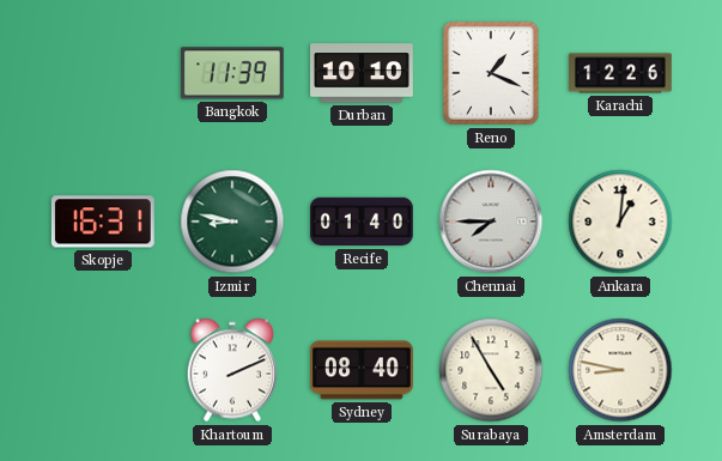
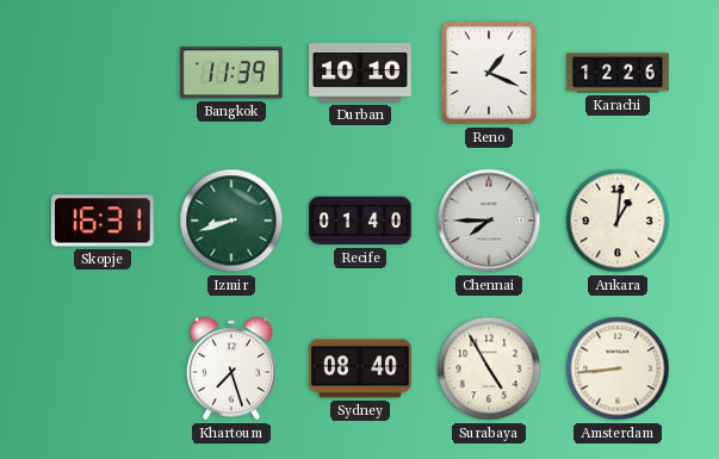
Izmir: 8:47 -> 8:42 (231, 221)
Khartoum: 2:11 -> 7:27 (231, 368)
Amsterdam: 8:47 -> 8:44 (618, 368)
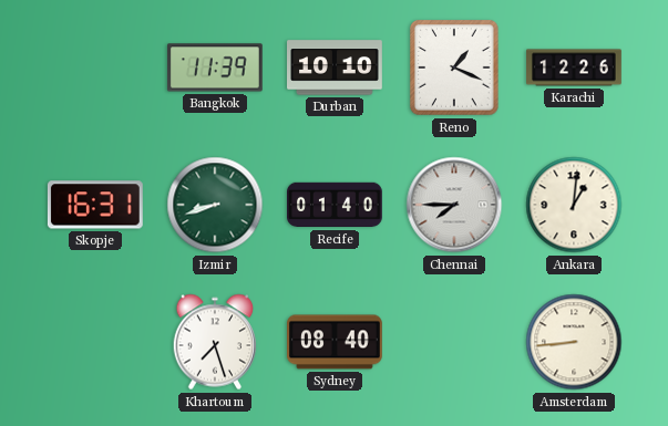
Surabaya: 4:55 -> none (489, 368)
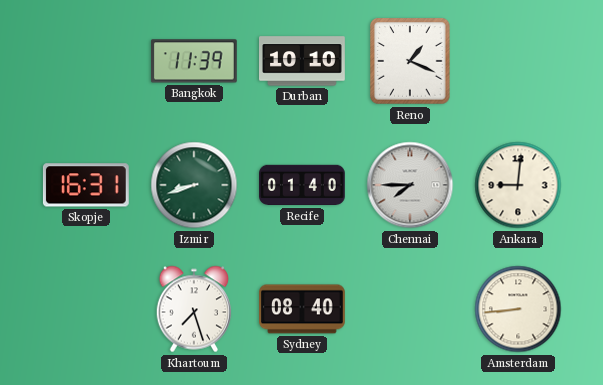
Karachi: 12:26 -> none (574, 67)
Ankara: 1:01 -> 9:01 (518, 185)
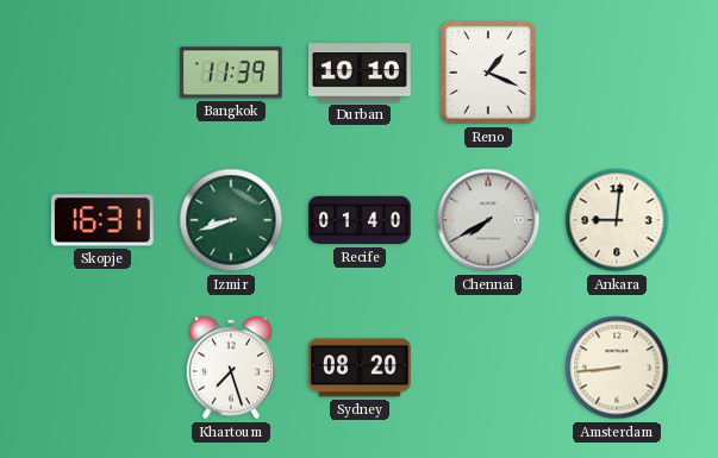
Chennai: 7:45 -> 7:40 (488, 220)
Sydney: 08:40 -> 08:20 (361, 368)
